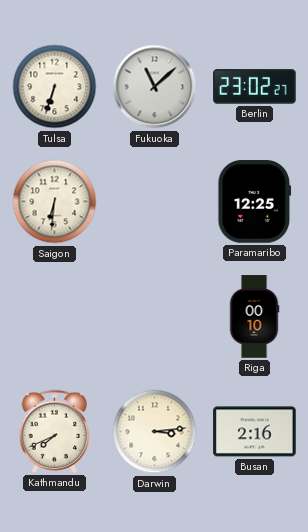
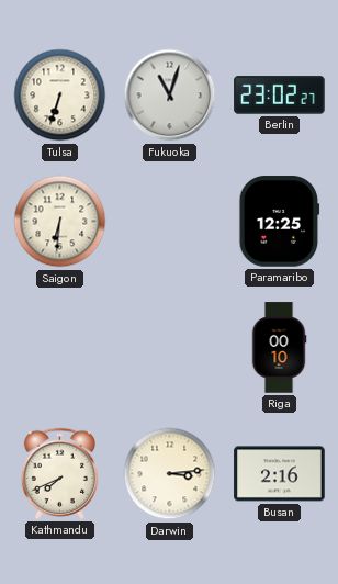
Fukuoka: 11:08 -> 11:03 (170, 96)
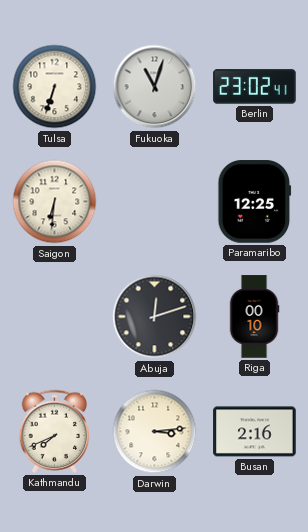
Berlin: 23:02:27 -> 23:02:41 (255, 87)
Abuja: none -> 12:12 (155, 317)
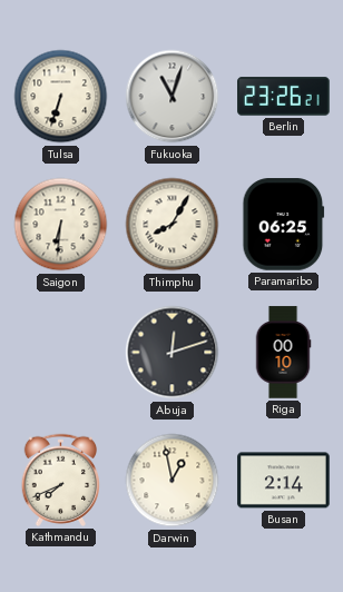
Berlin: 23:02 -> 23:26 (284, 97)
Thimphu: none -> 8:05 (173, 225)
Paramaribo: 12:25 -> 06:25 (284, 225)
Darwin: 3:14 -> 12:58 (173, 481)
Busan: 2:16 -> 2:14 (284, 481)
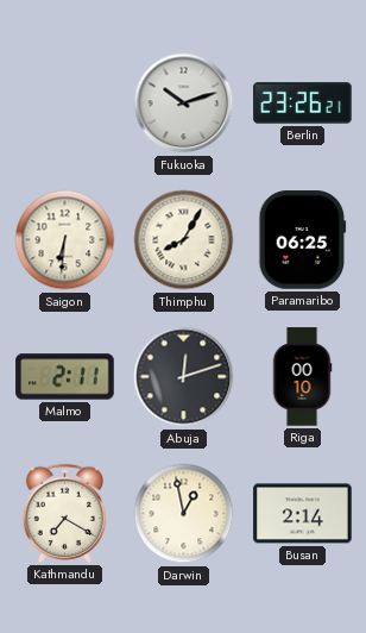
Tulsa: 6:33 -> none (61, 97)
Fukuoka: 11:03 -> 10:12 (184, 104)
Malmo: none -> 2:11 (65, 377)
Kathmandu: 7:41 -> 7:20 (64, 513)
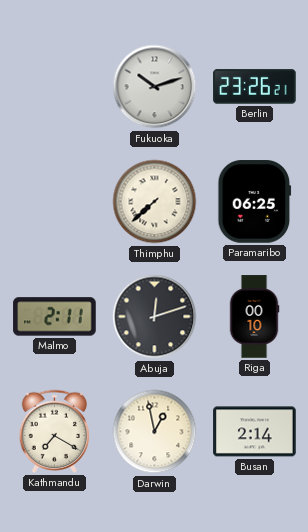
Saigon: 6:31 -> none (65, 240)
Thimphu: 8:05 -> 7:38 (155, 202)
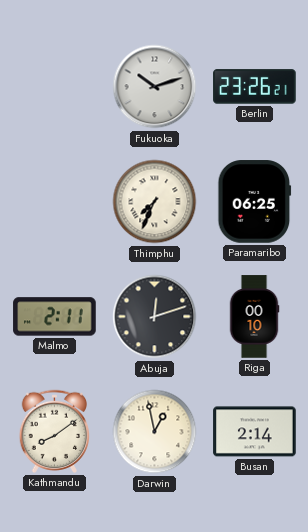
Thimphu: 7:38 -> 7:34 (155, 202)
Kathmandu: 7:20 -> 8:09 (54, 431)
